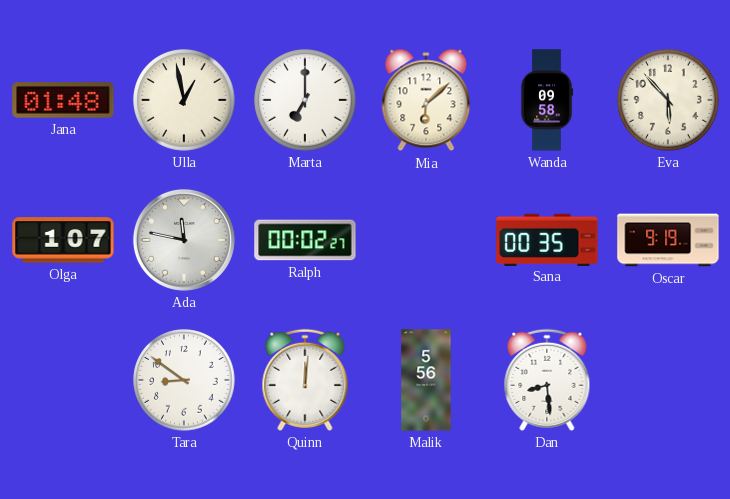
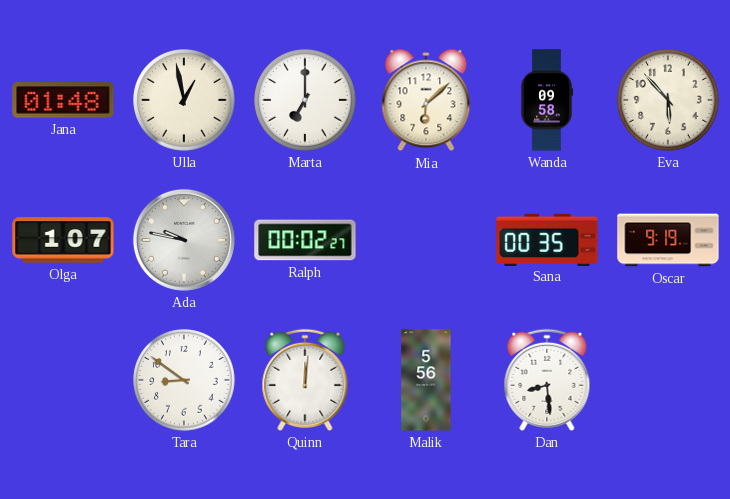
Ada: 11:47 -> 9:47 (184, 240)
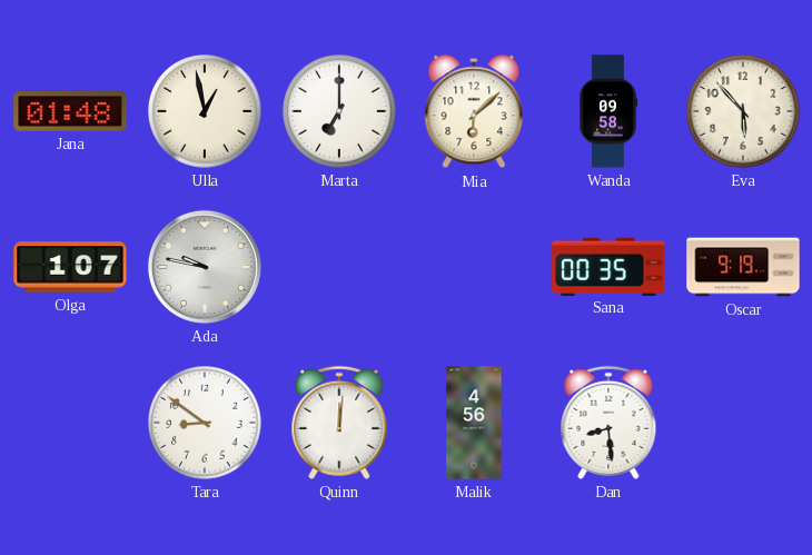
Ralph: 00:02 -> none (305, 240)
Malik: 5:56 -> 4:56 (474, 423)
